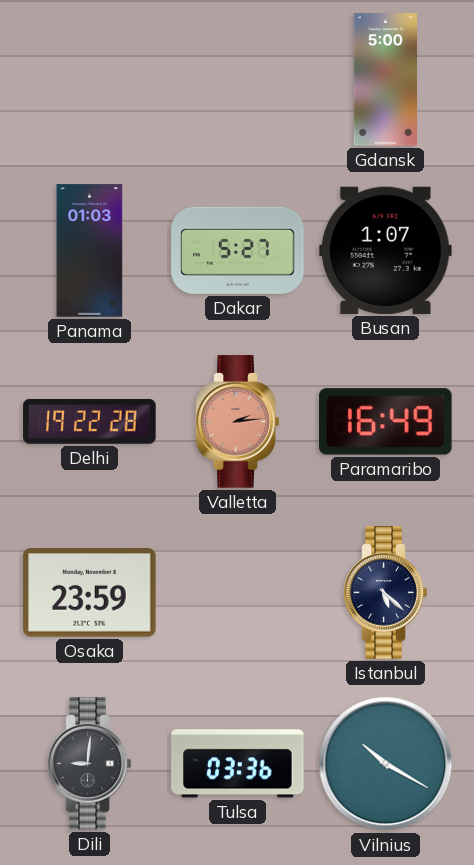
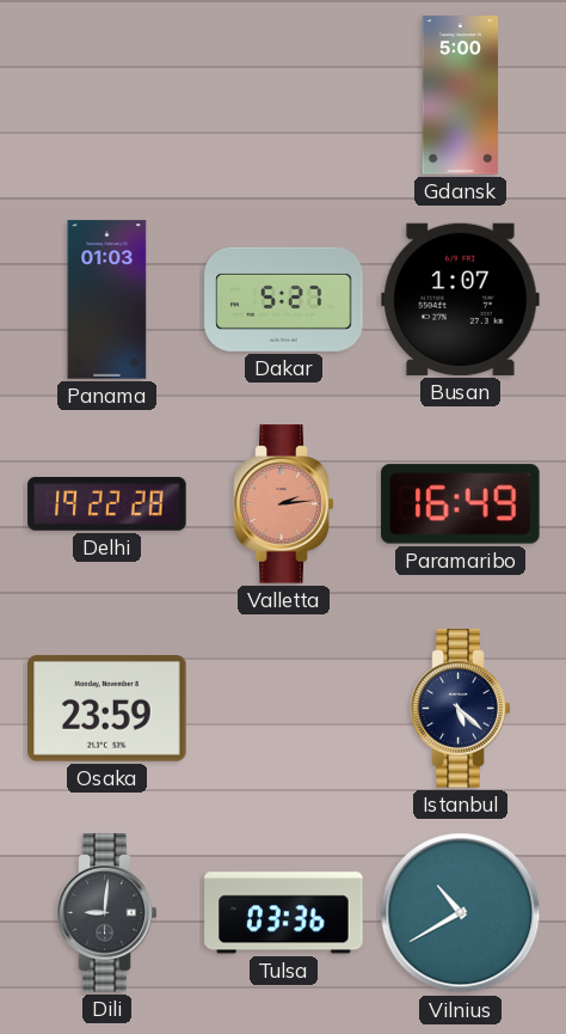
Vilnius: 10:20 -> 10:40 (461, 913)
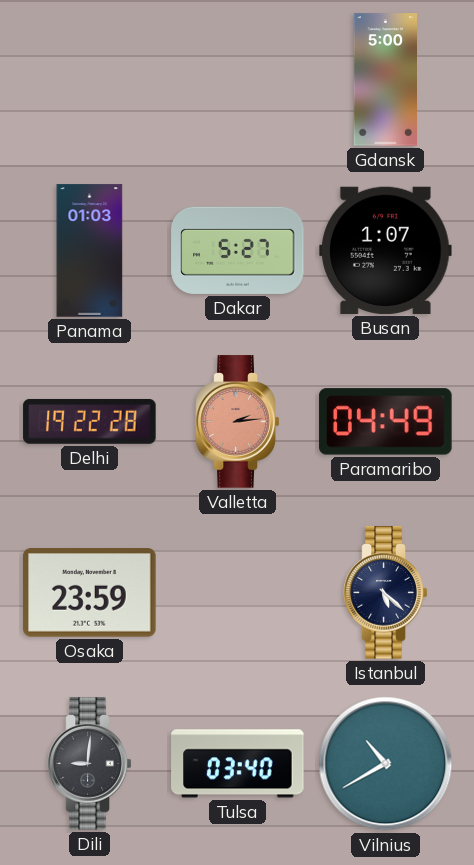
Paramaribo: 16:49 -> 04:49 (386, 422)
Tulsa: 03:36 -> 03:40 (238, 764)
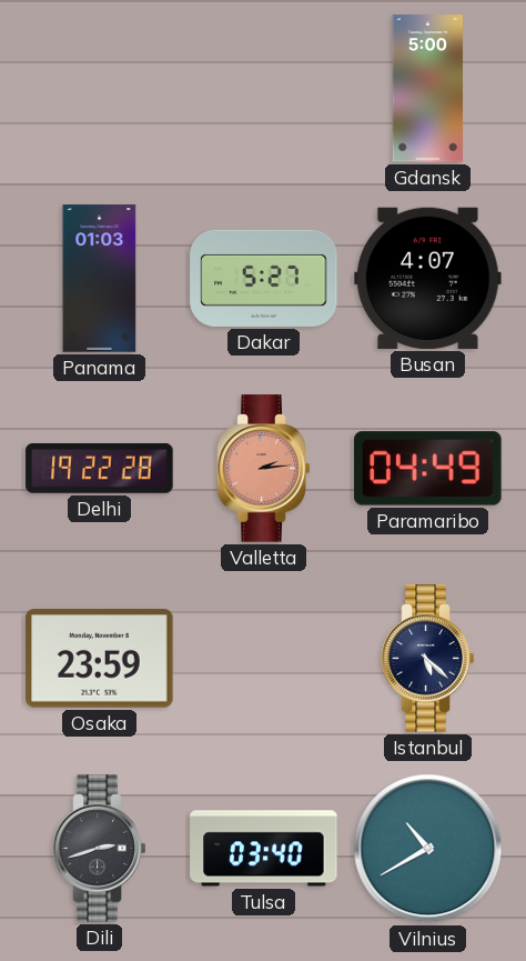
Busan: 1:07 -> 4:07 (428, 278)
Dili: 9:01 -> 2:42 (100, 849)
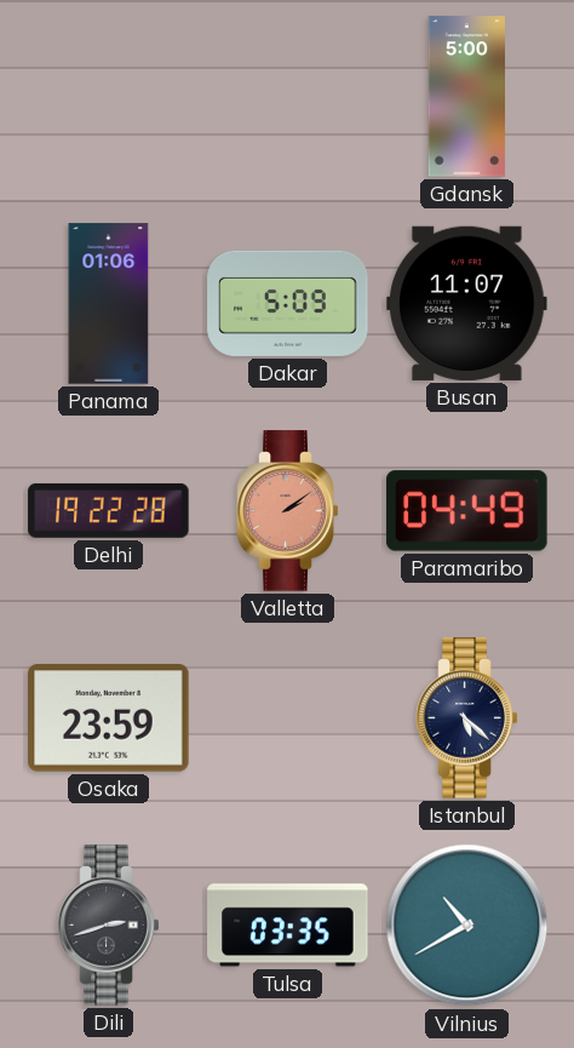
Panama: 01:03 -> 01:06 (109, 304)
Dakar: 5:27 -> 5:09 (288, 303)
Busan: 4:07 -> 11:07 (467, 303)
Valletta: 2:14 -> 2:09 (288, 511)
Tulsa: 03:40 -> 03:35 (288, 926)
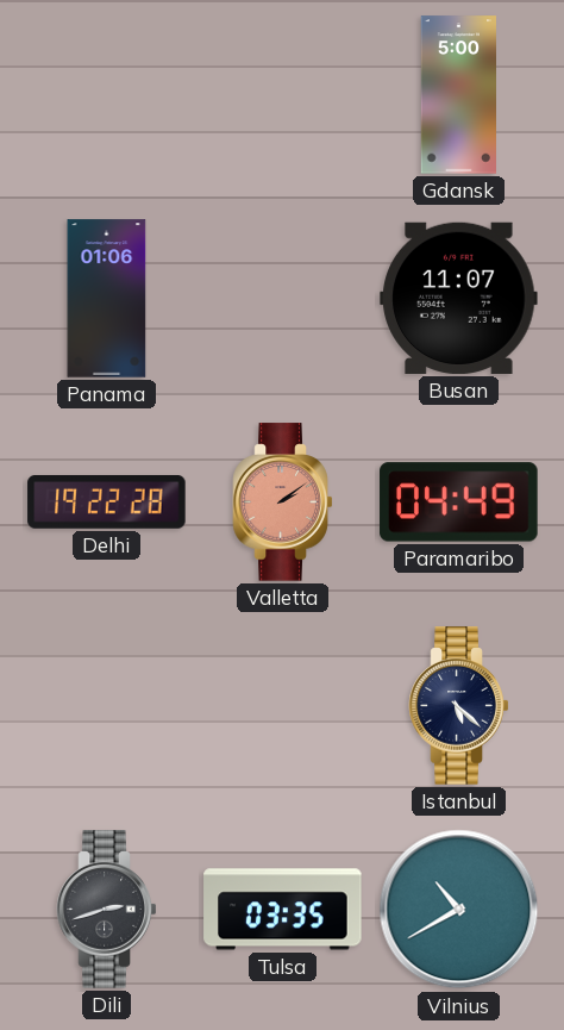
Dakar: 5:09 -> none (288, 303)
Osaka: 23:59 -> none (109, 718)
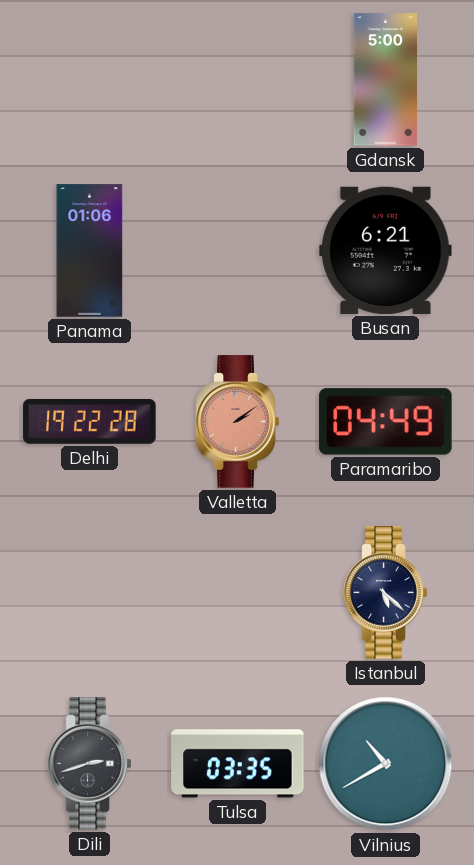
Busan: 11:07 -> 6:21 (386, 250)
